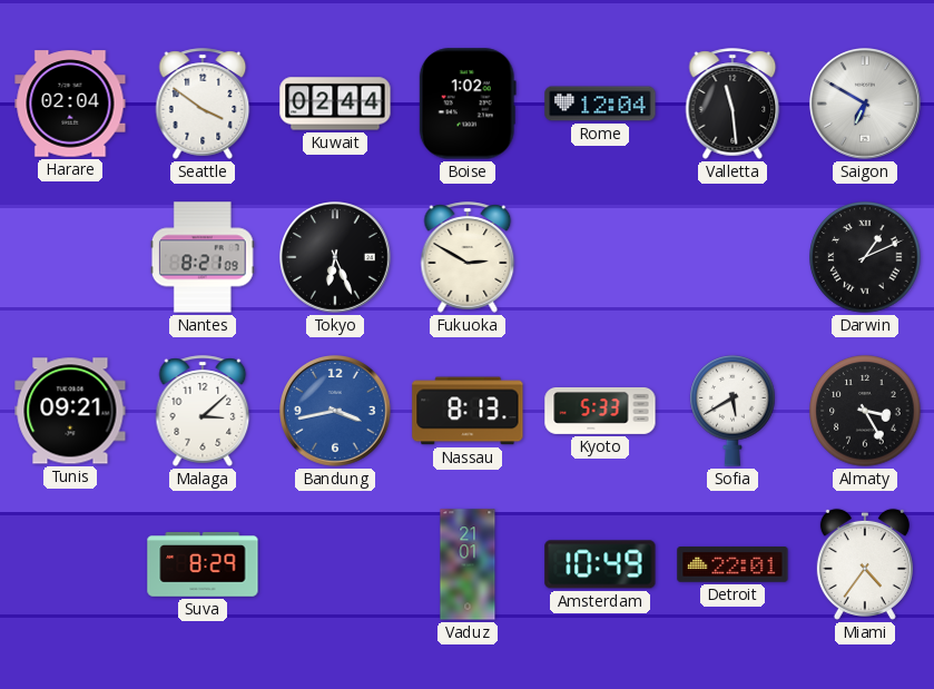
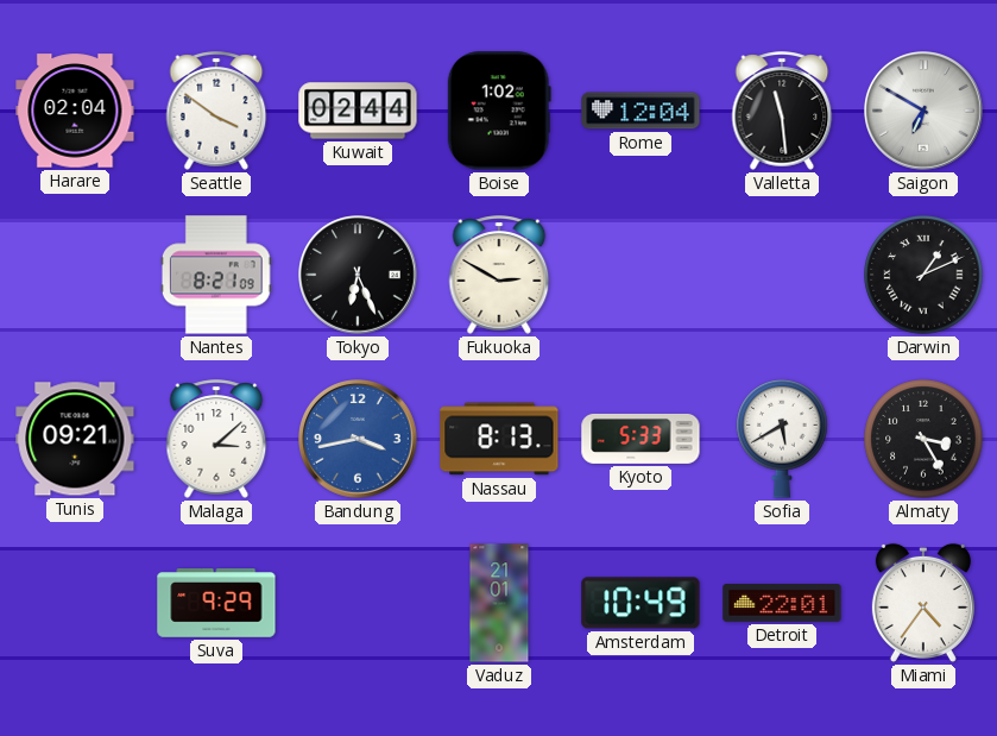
Suva: 8:29 -> 9:29 (216, 603)
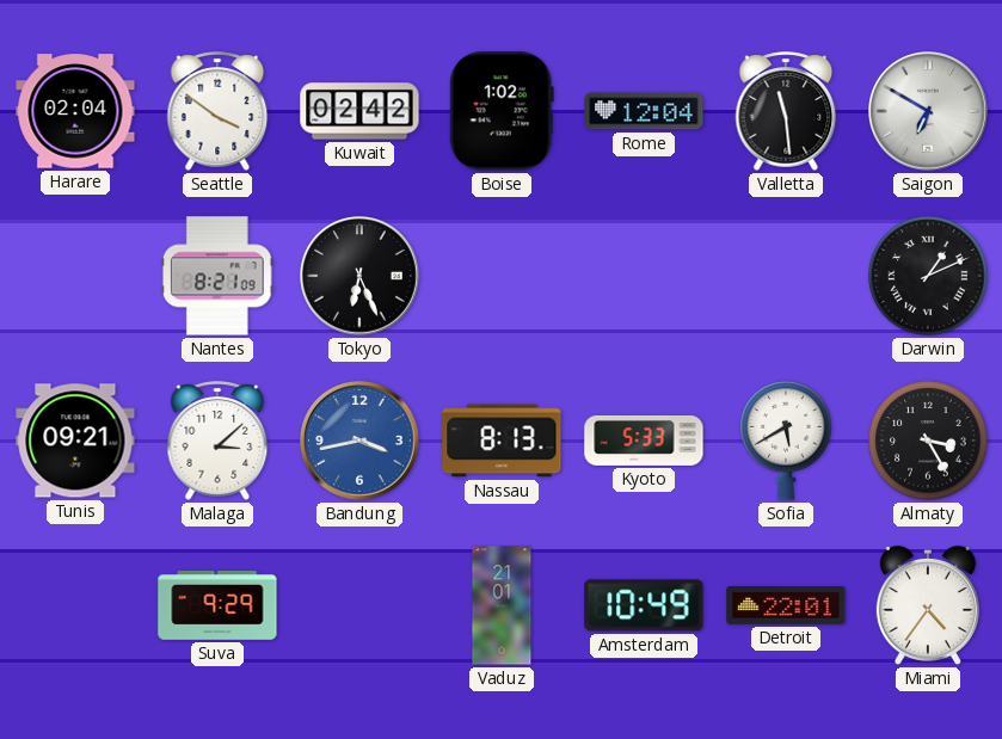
Kuwait: 02:44 -> 02:42 (359, 111)
Fukuoka: 2:50 -> none (499, 275)
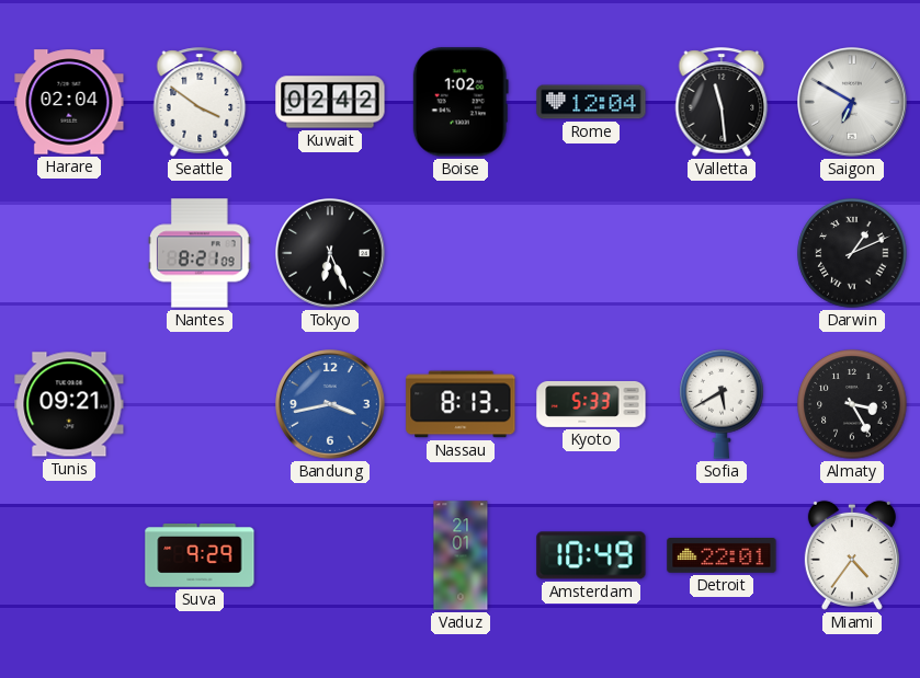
Malaga: 3:08 -> none (217, 441)
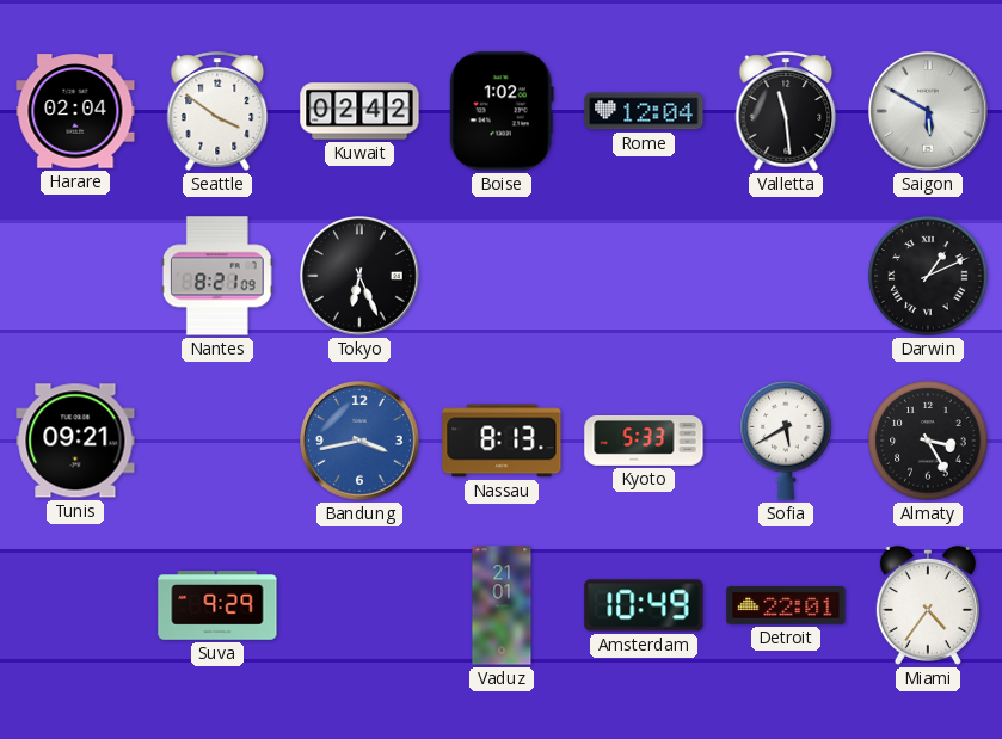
Saigon: 6:50 -> 5:50 (929, 112)
